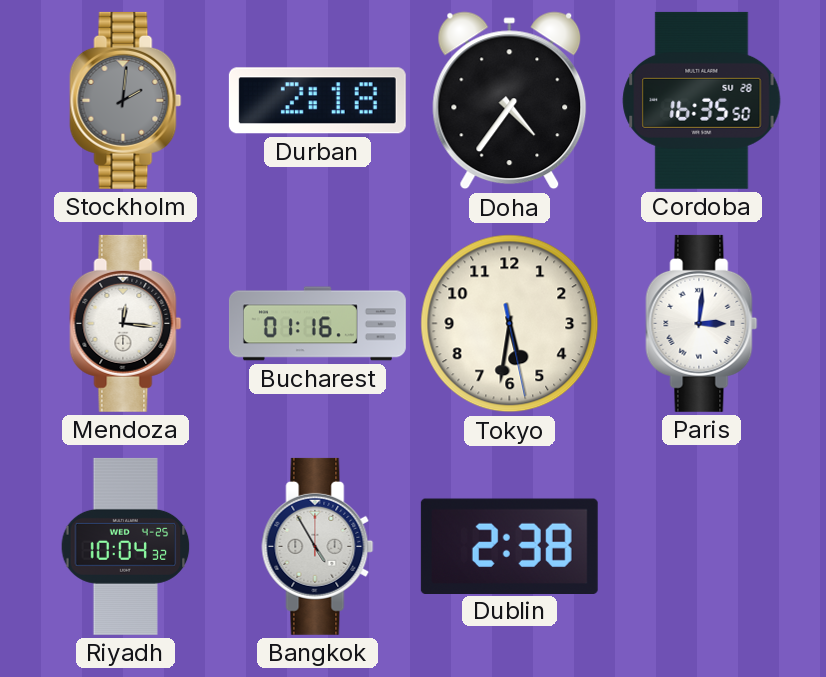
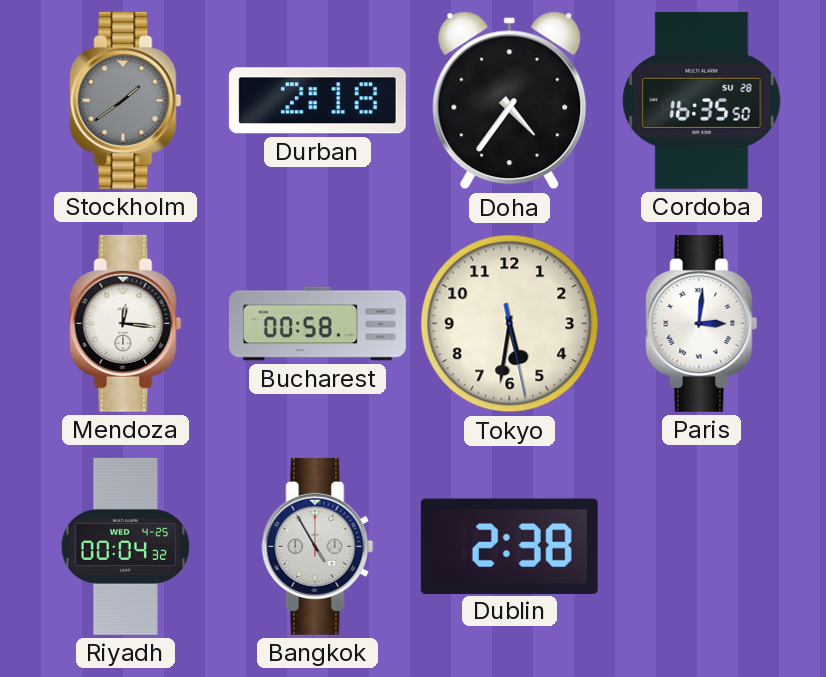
Stockholm: 2:01 -> 1:39 (126, 100)
Bucharest: 01:16 -> 00:58 (317, 324)
Riyadh: 10:04 -> 00:04 (126, 546)
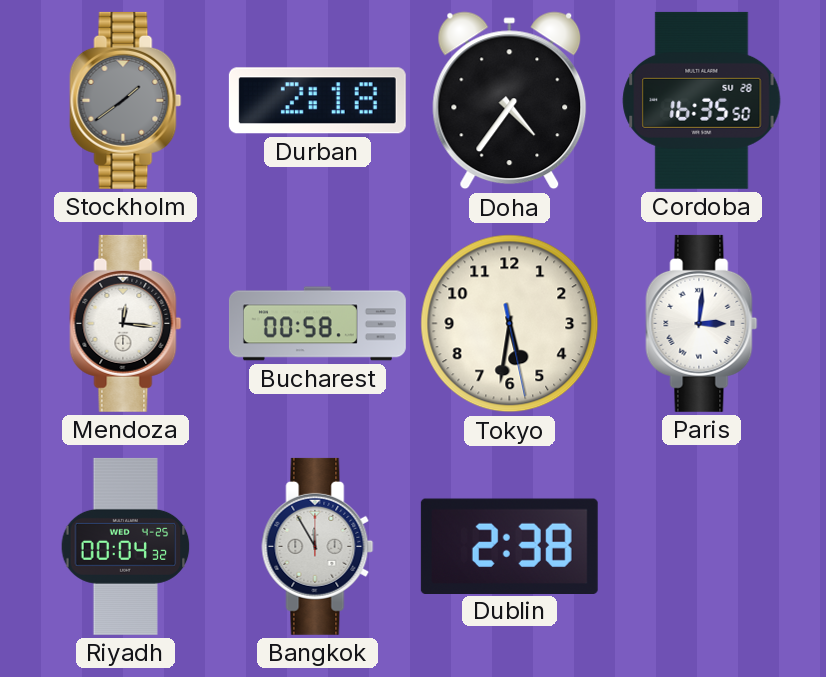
Bangkok: 4:55 -> 11:55 (318, 546)
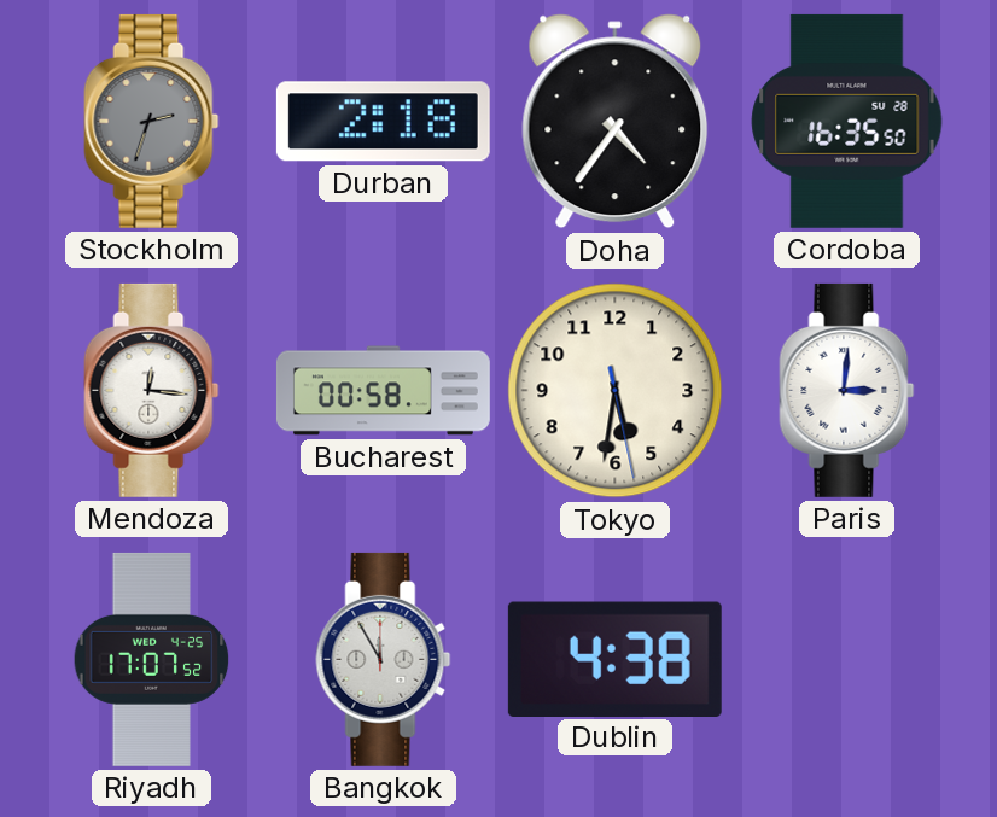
Stockholm: 1:39 -> 2:33 (152, 121)
Riyadh: 00:04 -> 17:07 (152, 659)
Dublin: 2:38 -> 4:38 (614, 659)
